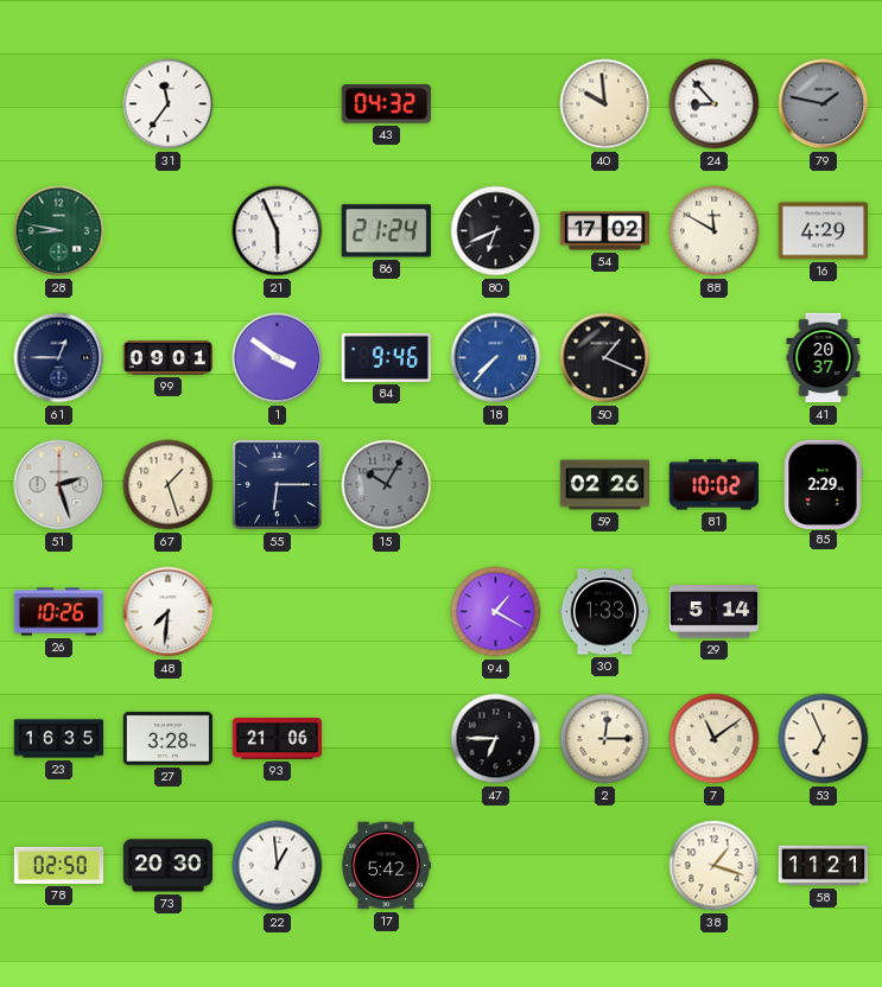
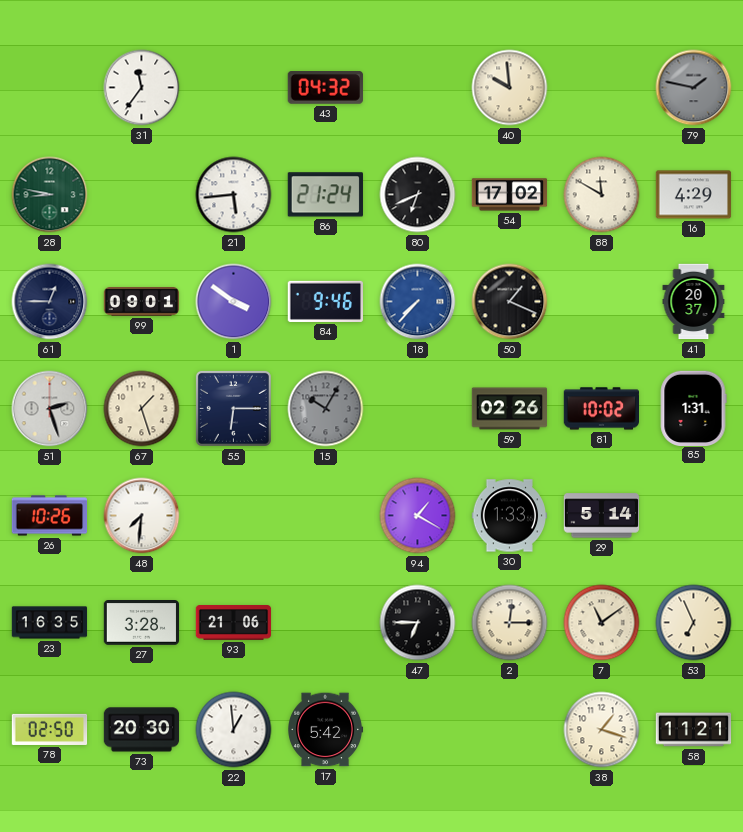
24: 8:53 -> none (715, 104)
21: 5:56 -> 5:44 (234, 195)
85: 2:29 -> 1:31 (693, 408)
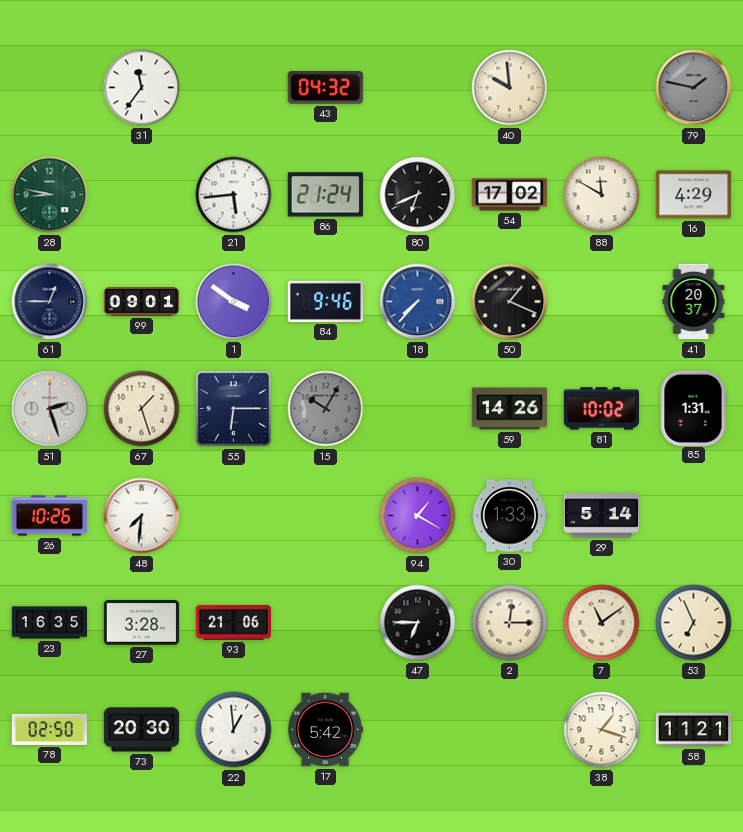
59: 02:26 -> 14:26 (510, 409)
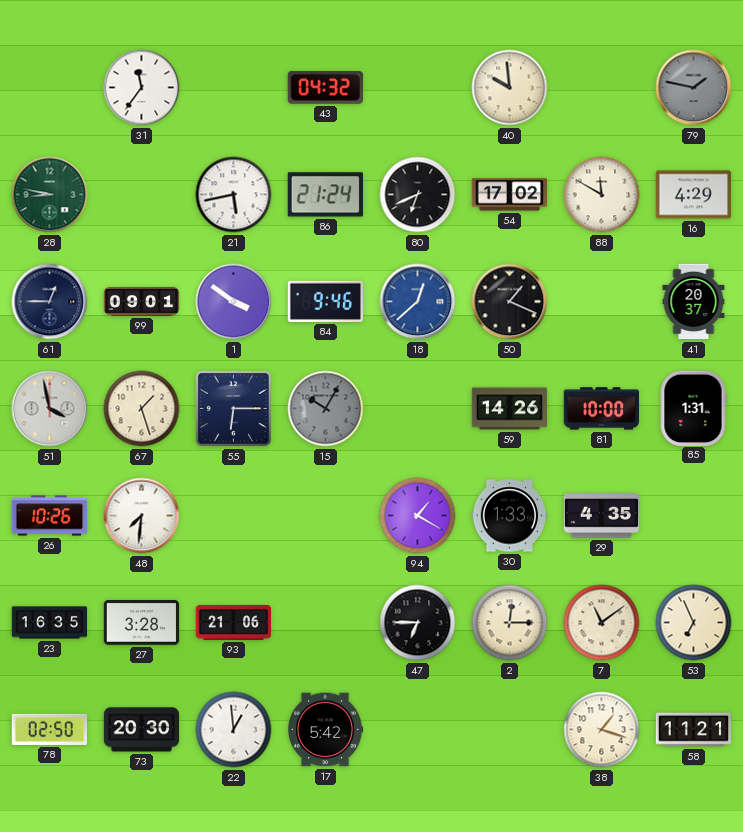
21: 5:44 -> 5:43 (234, 195)
18: 7:37 -> 12:38 (418, 302)
51: 2:27 -> 3:58 (50, 409)
81: 10:02 -> 10:00 (601, 409)
29: 5:14 -> 4:35 (602, 516)
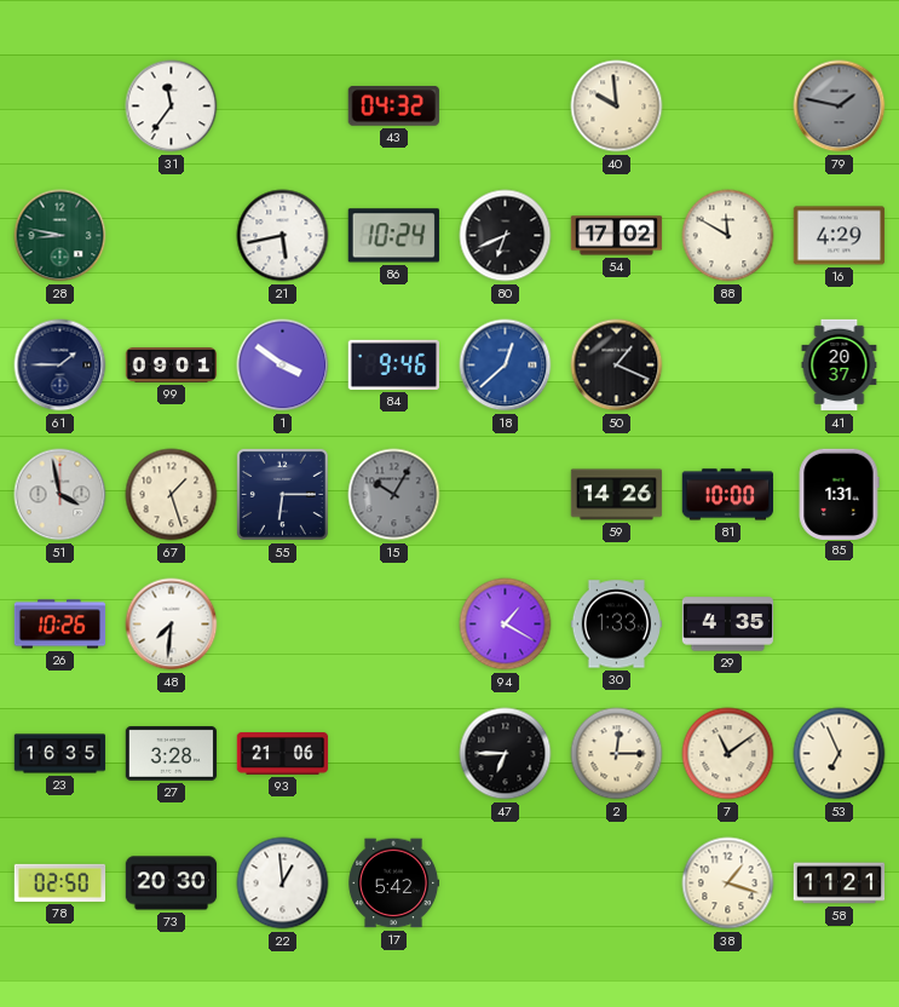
86: 21:24 -> 10:24 (393, 236)
61: 12:45 -> 1:45 (60, 366)
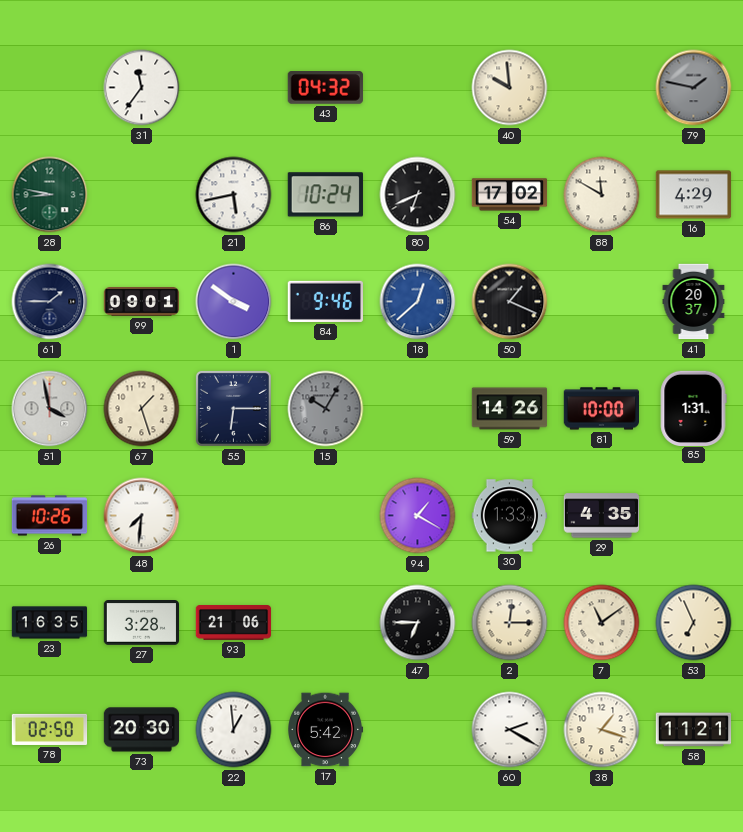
60: none -> 2:20 (510, 730)
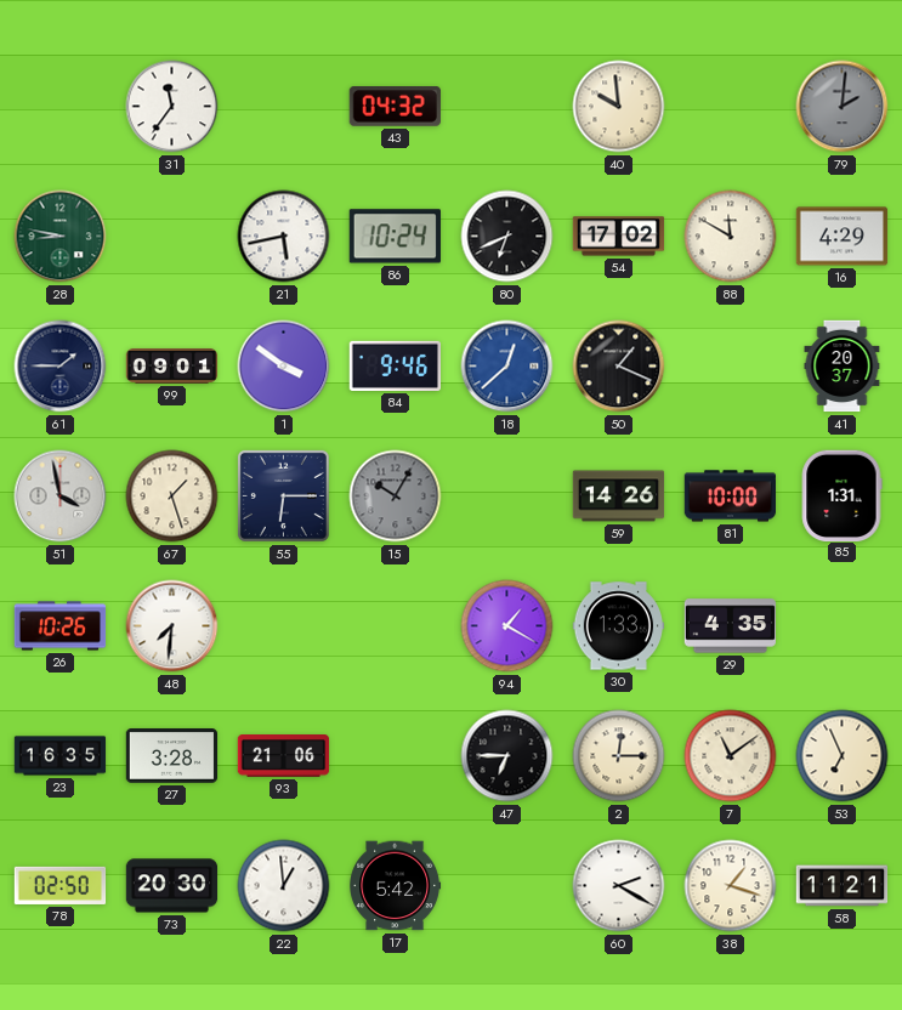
79: 1:47 -> 2:01 (843, 107)
